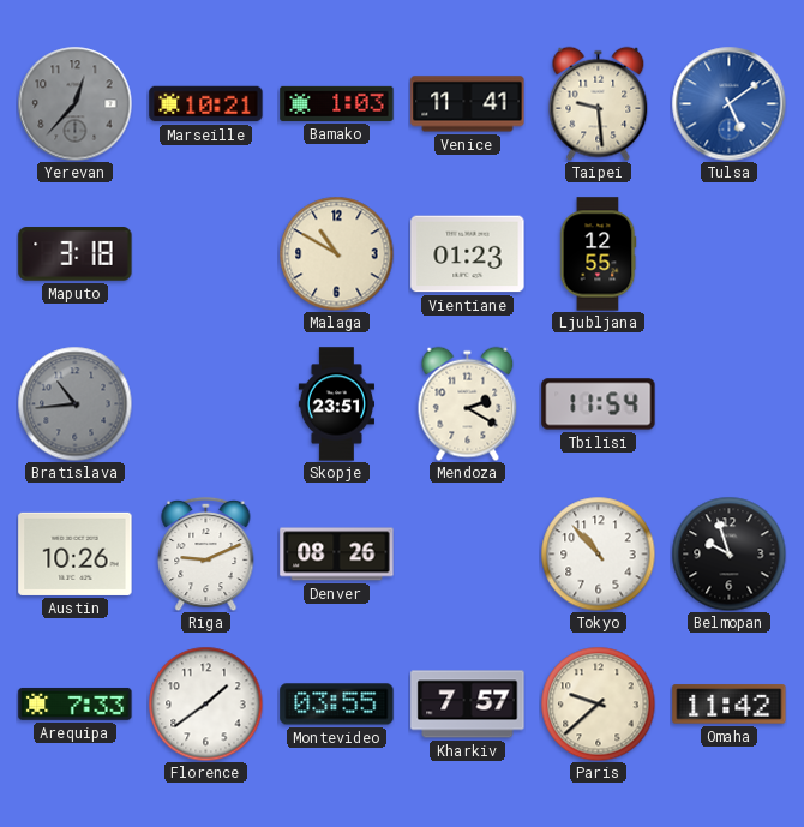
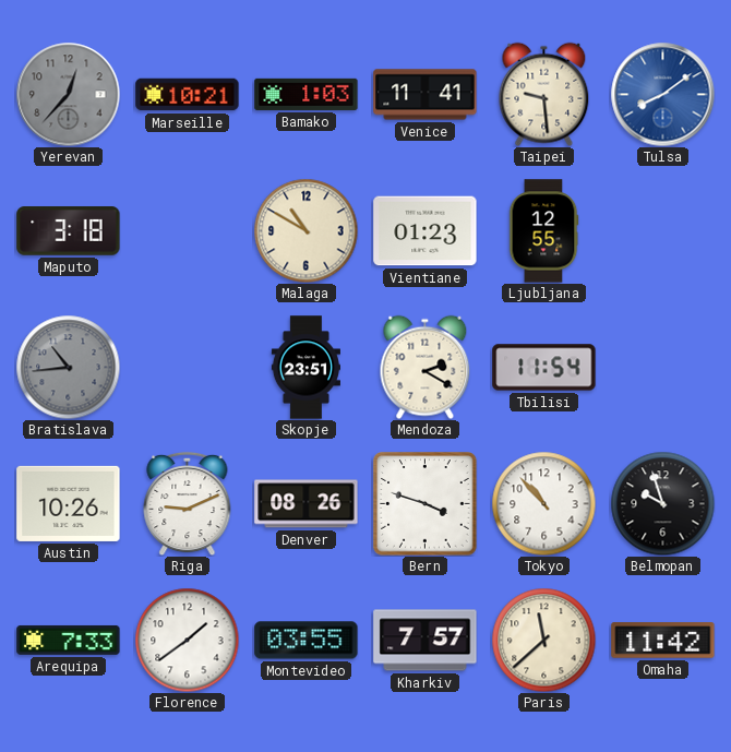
Tulsa: 5:09 -> 8:09 (662, 94)
Bern: none -> 3:48 (426, 504)
Paris: 9:38 -> 11:38 (543, 640)
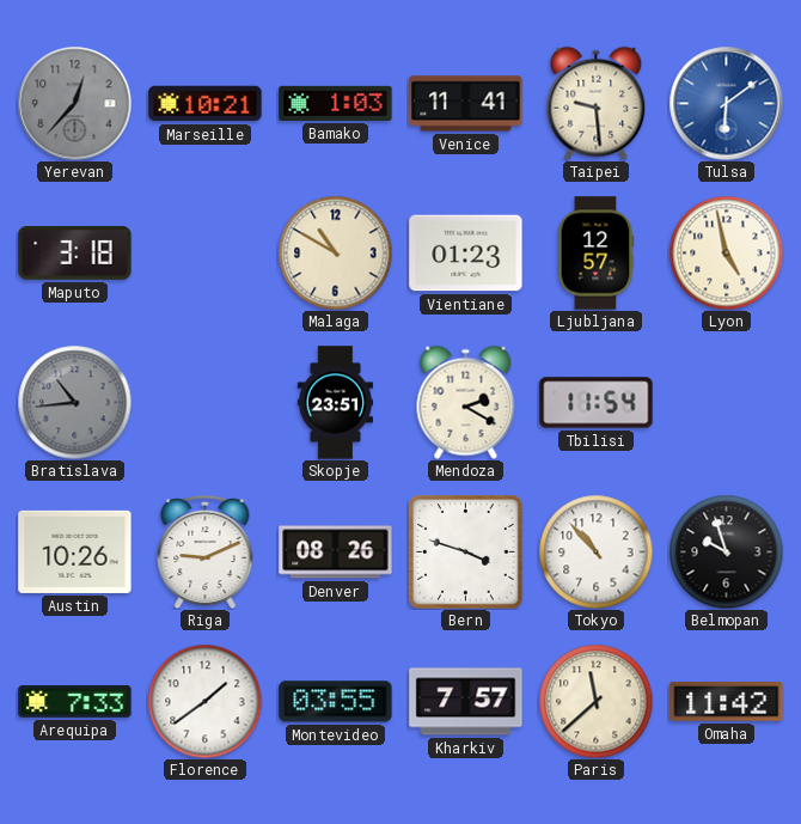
Tulsa: 8:09 -> 6:09 (726, 103)
Ljubljana: 12:55 -> 12:57 (595, 254)
Lyon: none -> 4:58 (726, 252)
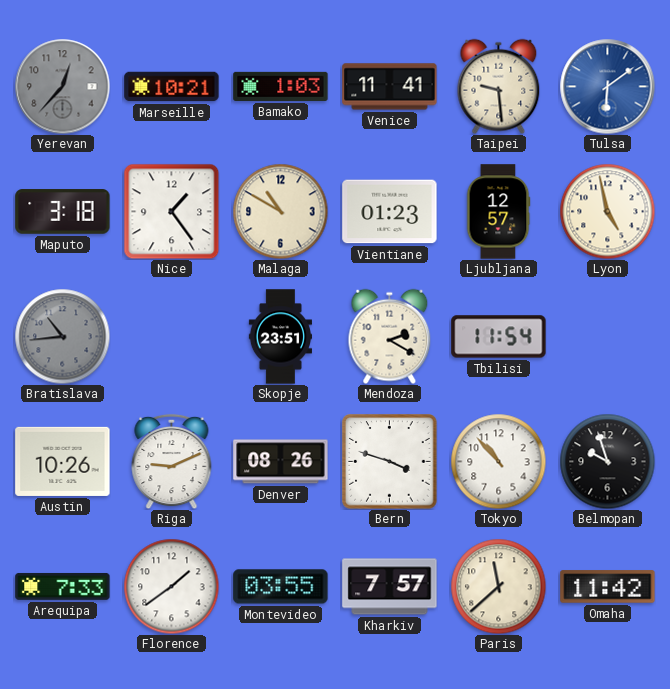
Nice: none -> 1:24 (171, 211)
